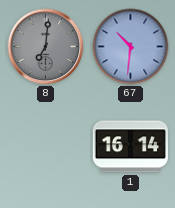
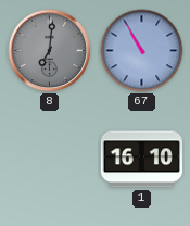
67: 10:31 -> 10:55 (142, 51)
1: 16:14 -> 16:10 (141, 160)
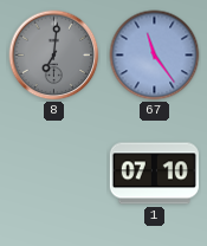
67: 10:55 -> 11:24 (155, 56)
1: 16:10 -> 07:10 (154, 174)
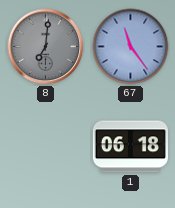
1: 07:10 -> 06:18 (130, 147)
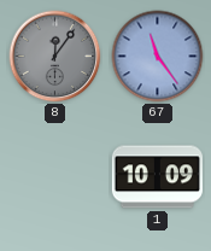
8: 7:01 -> 12:06 (55, 57)
1: 06:18 -> 10:09 (157, 177)
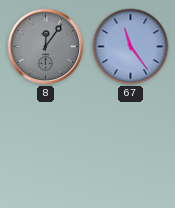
1: 10:09 -> none (157, 177)
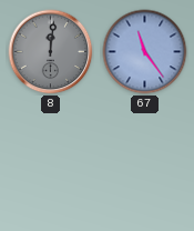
8: 12:06 -> 12:01 (51, 52)
